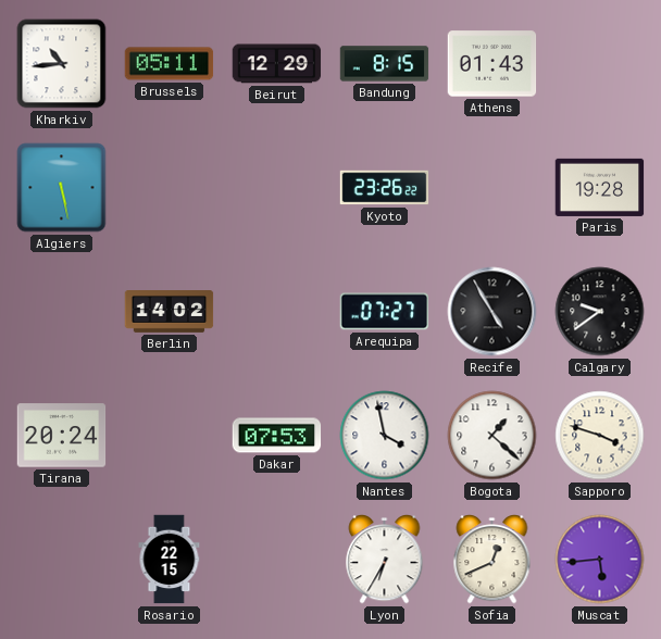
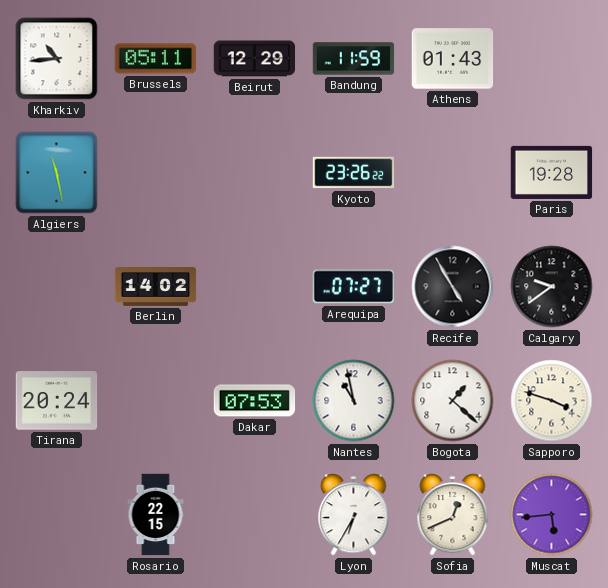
Bandung: 8:15 -> 11:59 (354, 59)
Algiers: 5:28 -> 11:28 (57, 173)
Nantes: 3:58 -> 10:58 (354, 401)
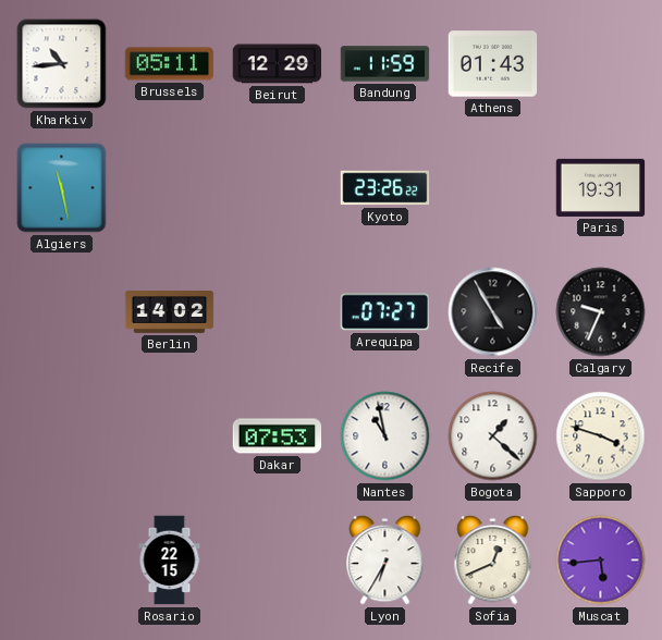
Paris: 19:28 -> 19:31 (601, 187)
Calgary: 9:39 -> 9:34 (601, 312)
Tirana: 20:24 -> none (57, 401)
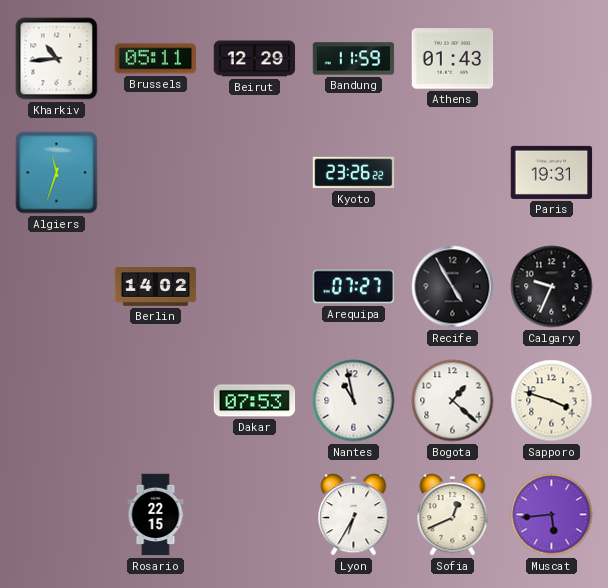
Algiers: 11:28 -> 11:33 (57, 173)
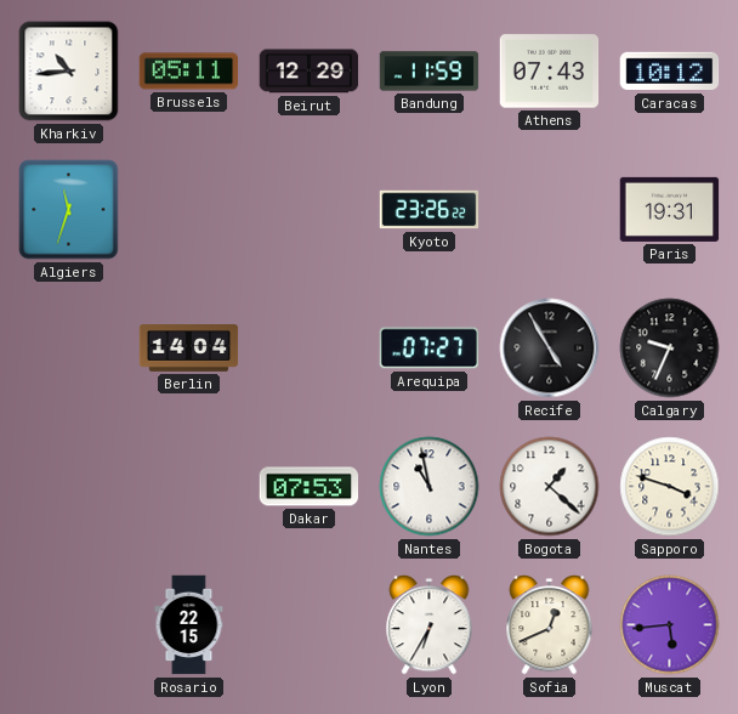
Athens: 01:43 -> 07:43 (550, 72)
Caracas: none -> 10:12 (670, 72)
Berlin: 14:02 -> 14:04 (189, 348)
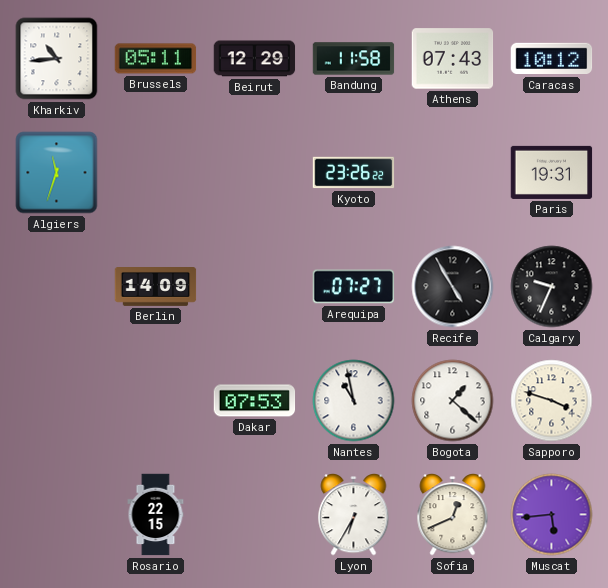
Bandung: 11:59 -> 11:58 (354, 59)
Berlin: 14:04 -> 14:09 (156, 287)
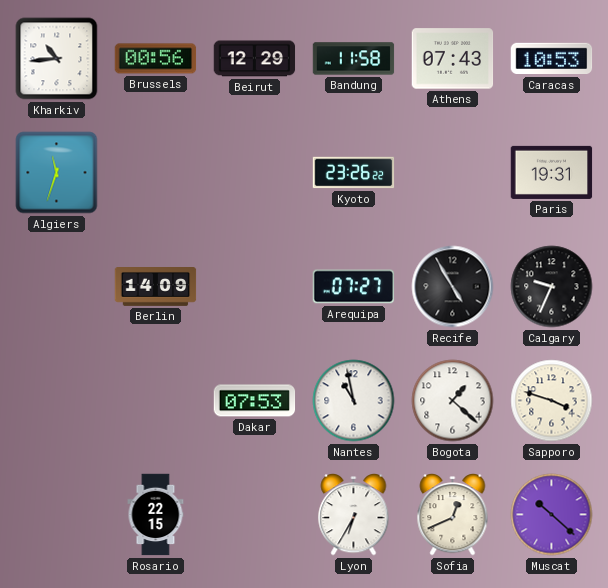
Brussels: 05:11 -> 00:56 (156, 59)
Caracas: 10:12 -> 10:53 (552, 59)
Muscat: 5:44 -> 10:22 (552, 515)
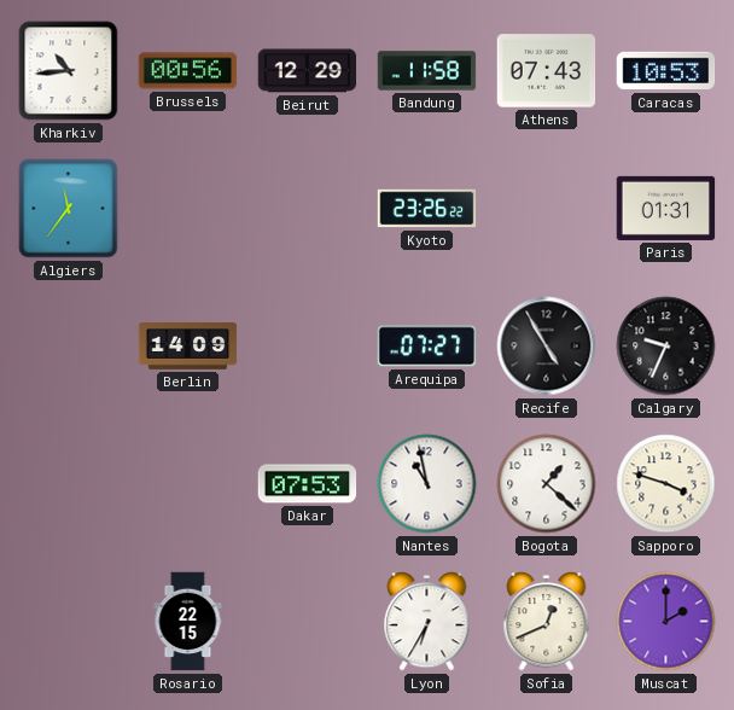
Algiers: 11:33 -> 11:36 (69, 209)
Paris: 19:31 -> 01:31 (666, 208)
Muscat: 10:22 -> 2:00 (666, 622)
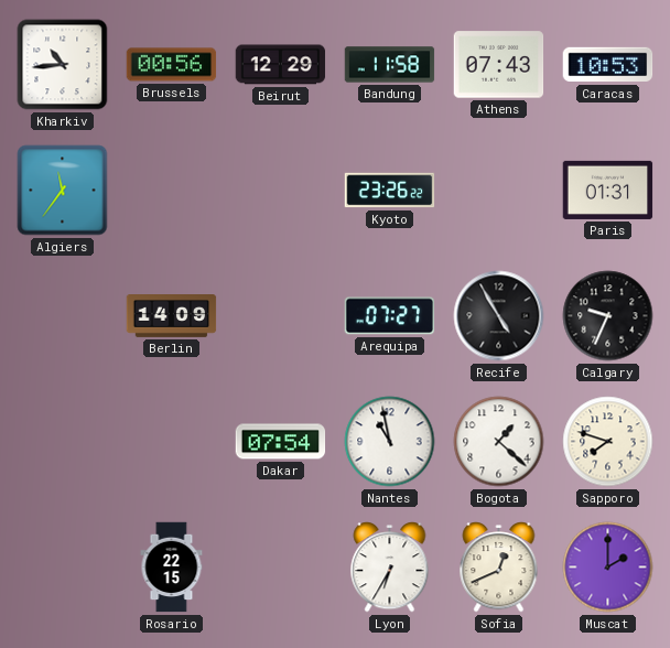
Dakar: 07:53 -> 07:54 (281, 442)
Sapporo: 3:48 -> 7:48 (608, 442)
